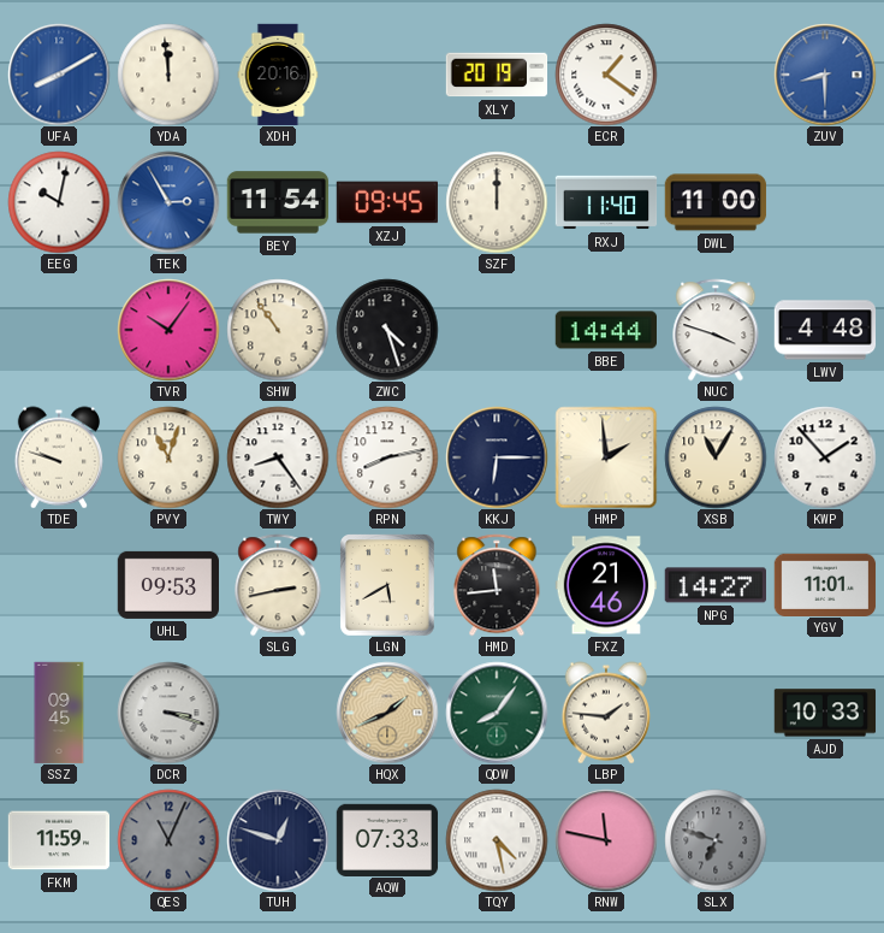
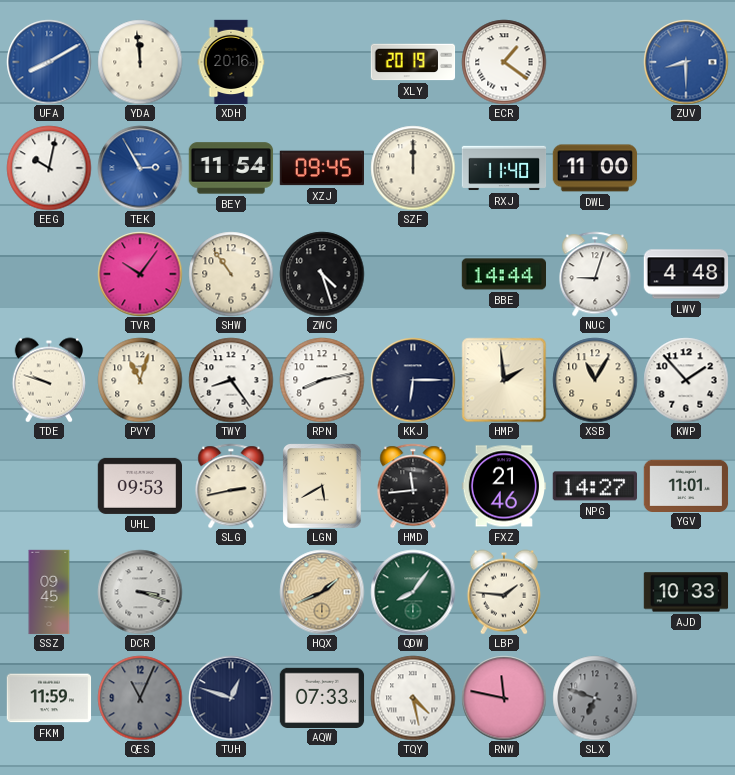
NUC: 3:48 -> 9:03 (595, 274)
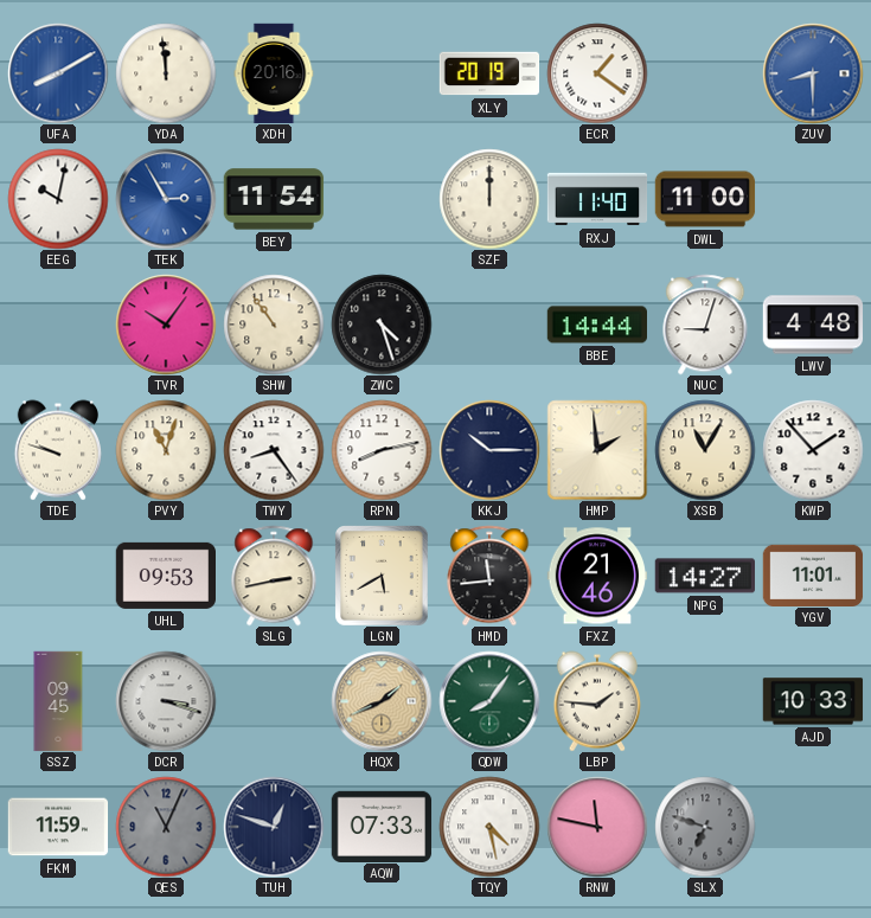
XZJ: 09:45 -> none (321, 168)
KKJ: 6:15 -> 10:15 (489, 450)
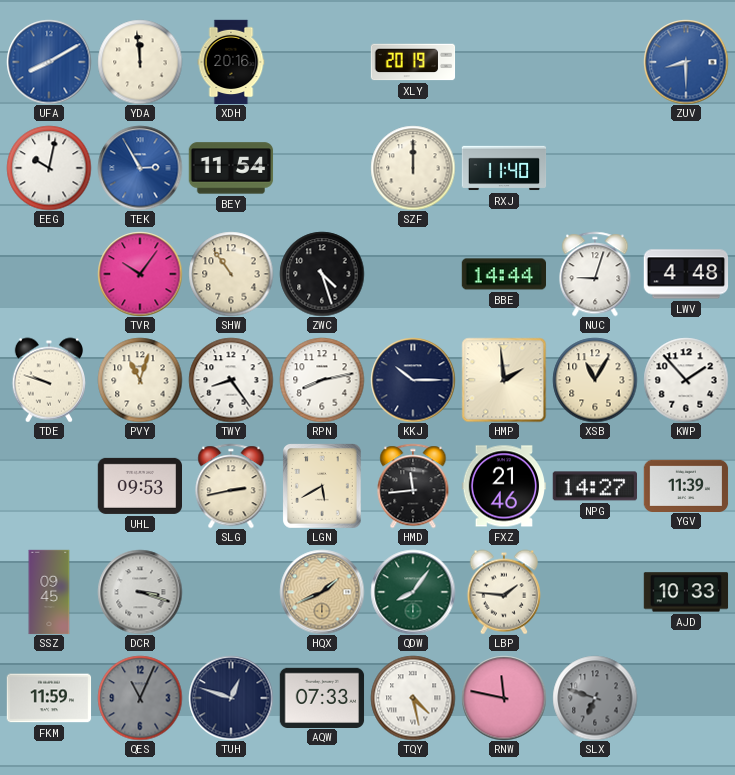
ECR: 1:21 -> none (597, 73)
DWL: 11:00 -> none (705, 199)
YGV: 11:01 -> 11:39 (686, 485)
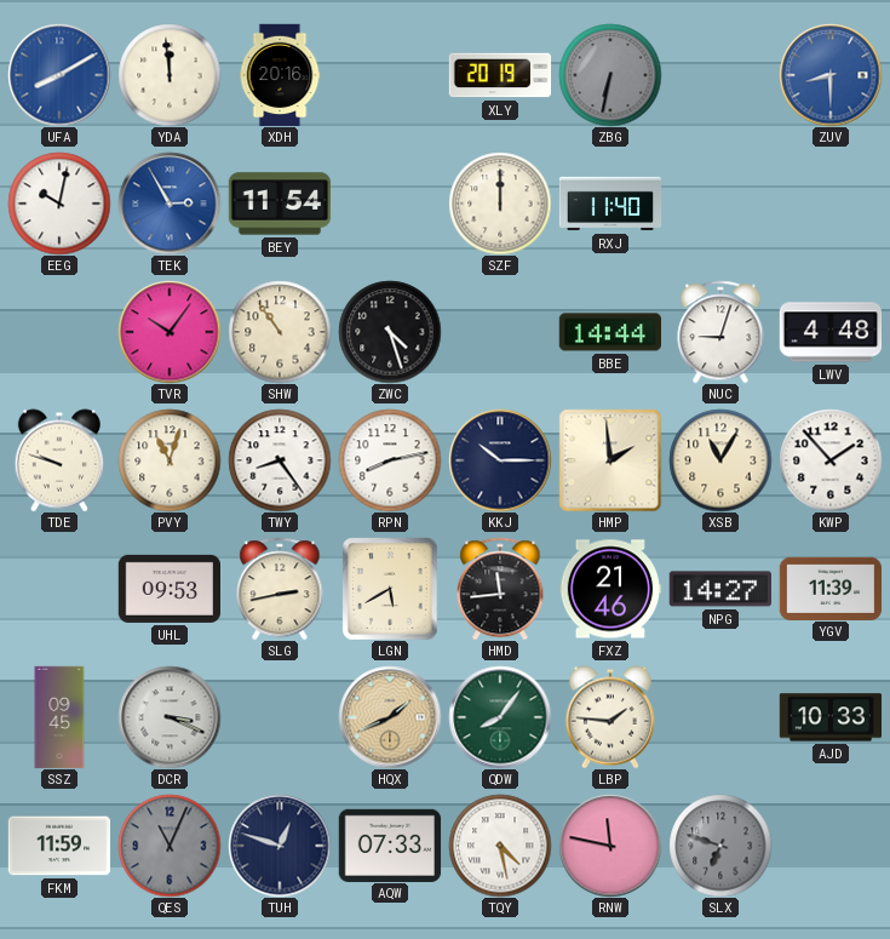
ZBG: none -> 6:32 (610, 75)
DCR: 3:18 -> 3:19 (170, 717)
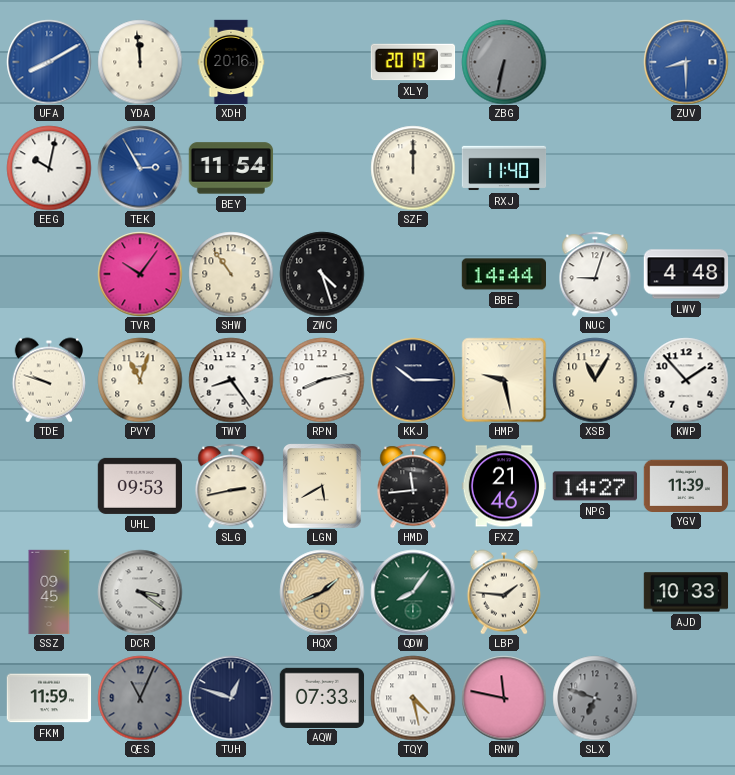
HMP: 1:59 -> 9:28 (504, 380)
DCR: 3:19 -> 3:21 (140, 592)
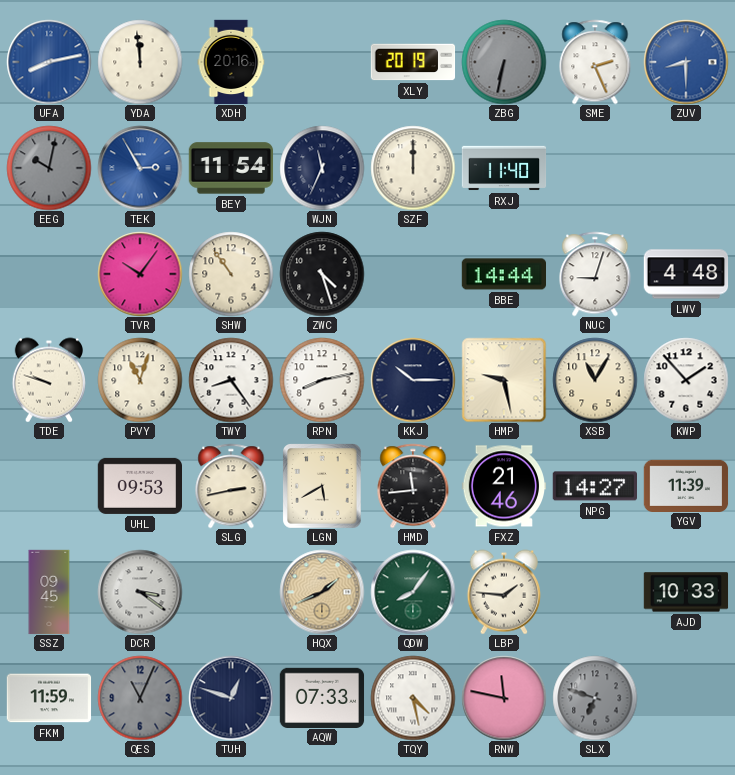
UFA: 8:10 -> 8:13 (49, 62)
SME: none -> 2:26 (595, 62)
EEG dial: white -> grey (49, 168)
WJN: none -> 11:34 (322, 168)
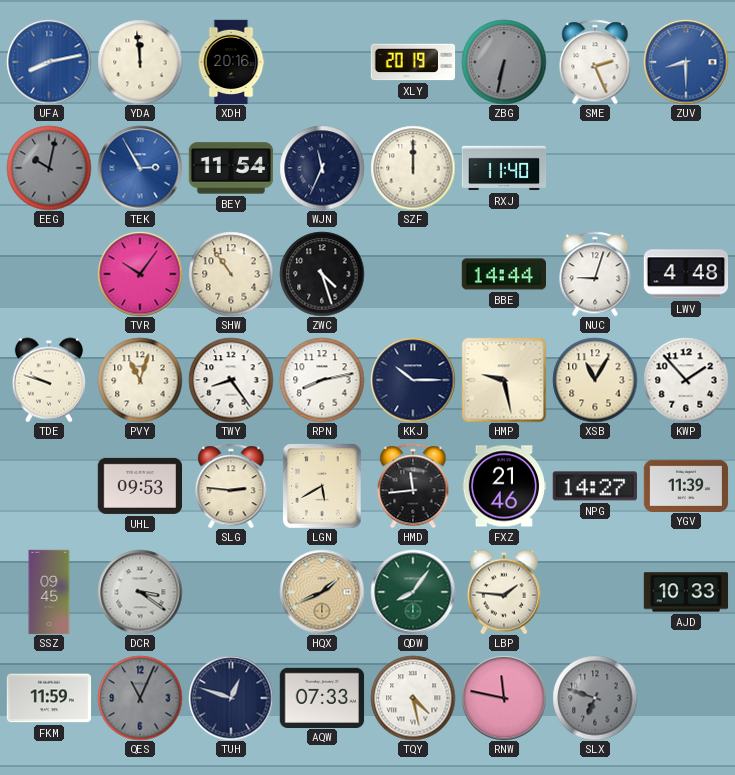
SLG: 2:43 -> 2:46 (231, 486)
